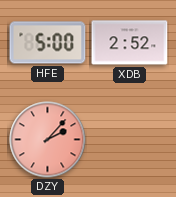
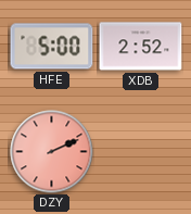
DZY: 2:07 -> 2:11 (52, 152)
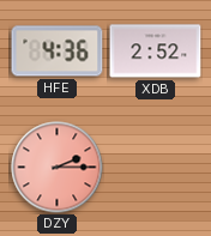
HFE: 5:00 -> 4:36 (58, 52)
DZY: 2:11 -> 2:15 (58, 168)
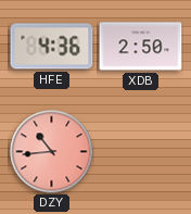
XDB: 2:52 -> 2:50 (141, 47)
DZY: 2:15 -> 10:44 (52, 152)
